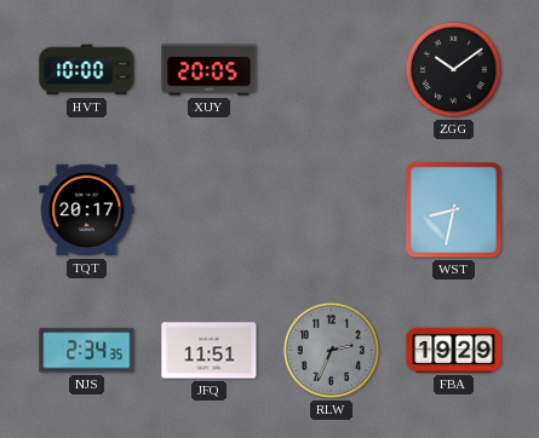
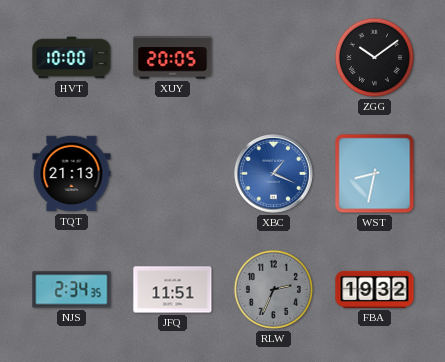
TQT: 20:17 -> 21:13 (72, 174)
XBC: none -> 1:19 (274, 174)
FBA: 19:29 -> 19:32 (375, 289)
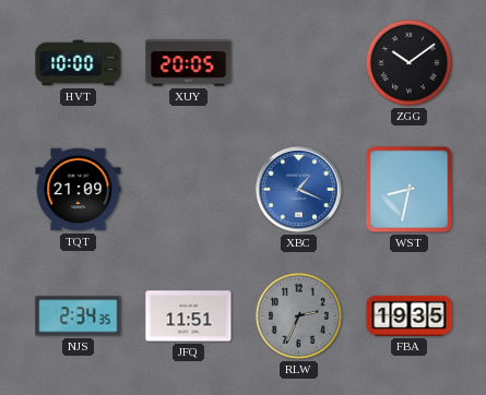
TQT: 21:13 -> 21:09 (79, 190)
FBA: 19:32 -> 19:35 (410, 315)
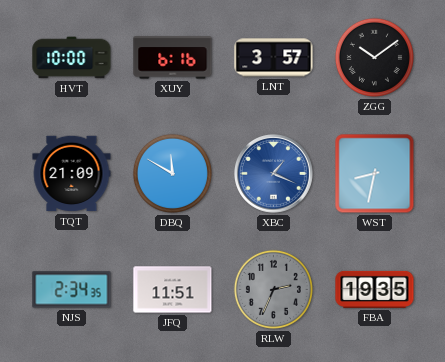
XUY: 20:05 -> 6:16 (173, 58)
LNT: none -> 3:57 (274, 58)
DBQ: none -> 11:50 (172, 173)
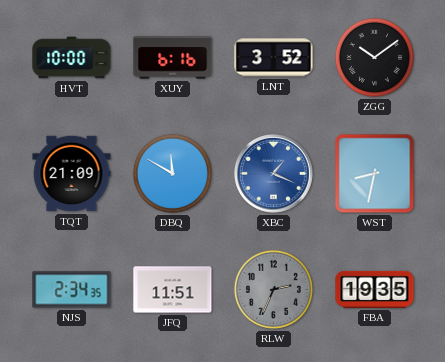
LNT: 3:57 -> 3:52 (274, 58)
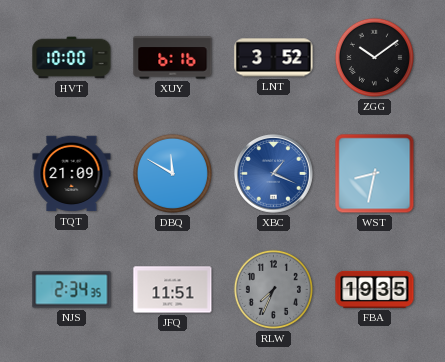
RLW: 2:34 -> 7:34 (273, 289)
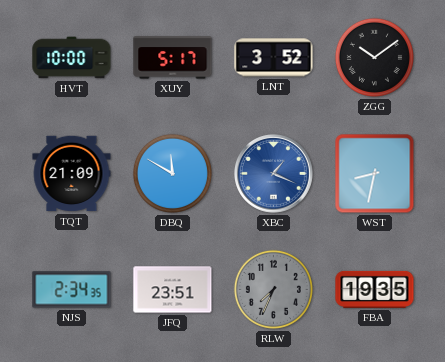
XUY: 6:16 -> 5:17 (173, 58)
JFQ: 11:51 -> 23:51 (173, 290)
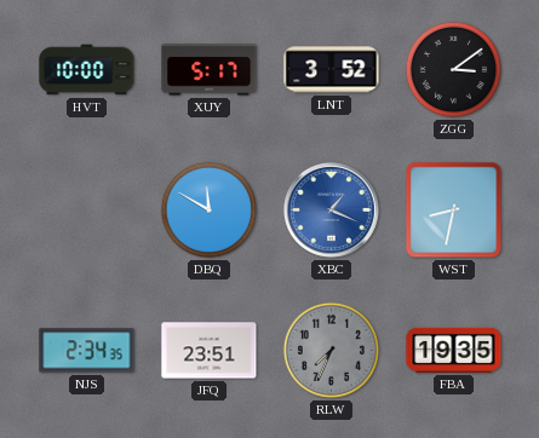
ZGG: 10:09 -> 3:09 (453, 69)
TQT: 21:09 -> none (72, 174)
